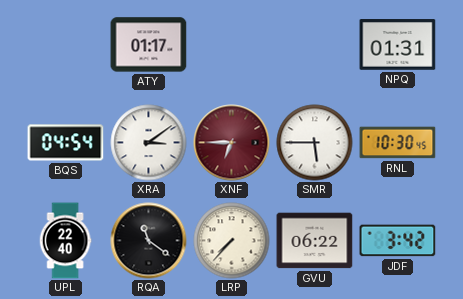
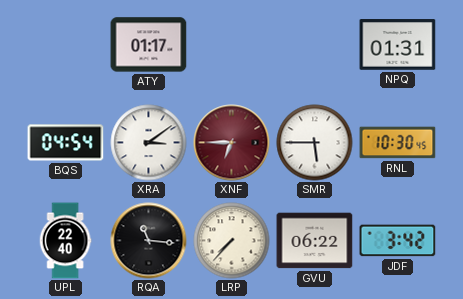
RQA: 11:21 -> 11:16 (149, 241)
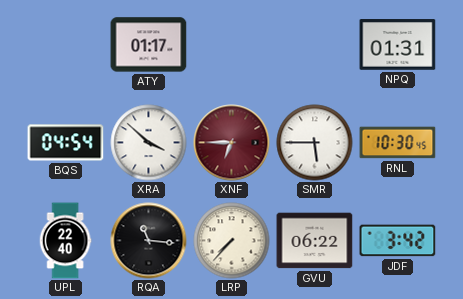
XRA: 3:09 -> 3:52 (149, 143)
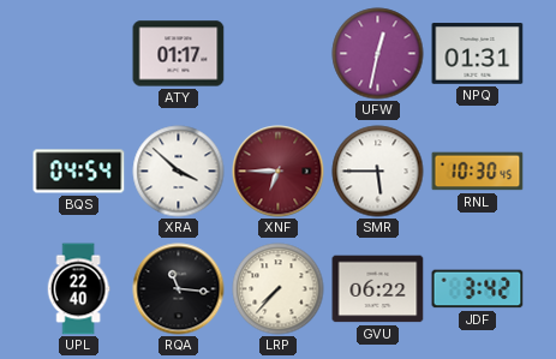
UFW: none -> 12:32 (378, 54)
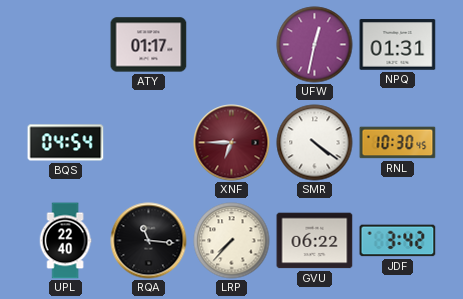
XRA: 3:52 -> none (179, 172)
SMR: 5:45 -> 4:21 (315, 143)
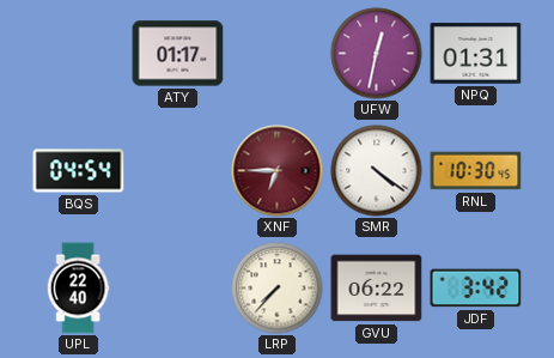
RQA: 11:16 -> none (149, 241)
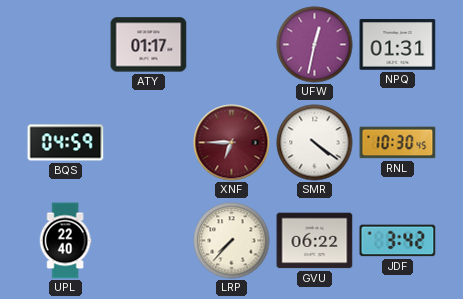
BQS: 04:54 -> 04:59 (66, 143)
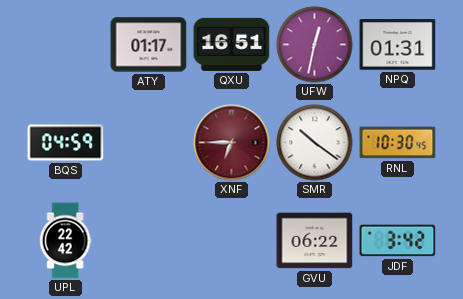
QXU: none -> 16:51 (232, 44)
SMR: 4:21 -> 10:21 (315, 143)
UPL: 22:40 -> 22:42 (65, 241)
LRP: 7:37 -> none (232, 241)
